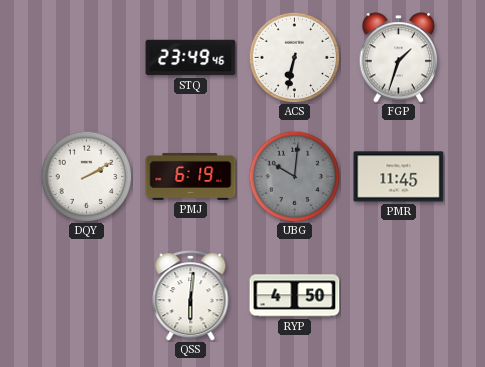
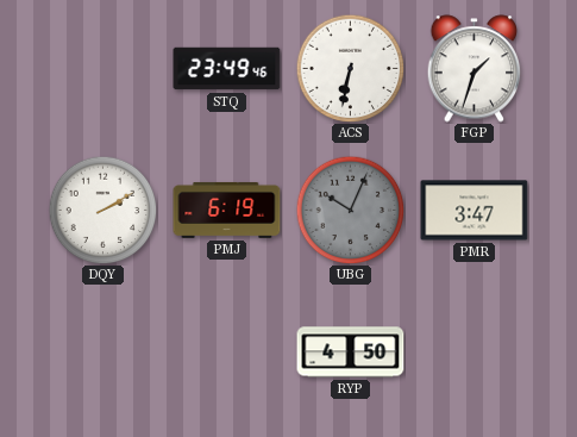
UBG: 10:01 -> 10:04 (350, 210)
PMR: 11:45 -> 3:47 (475, 211)
QSS: 6:01 -> none (191, 296)
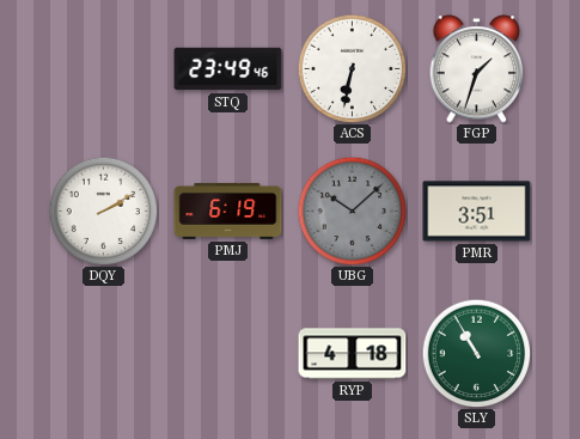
UBG: 10:04 -> 10:08 (352, 211)
PMR: 3:47 -> 3:51 (477, 212)
RYP: 4:50 -> 4:18 (353, 354)
SLY: none -> 10:55 (476, 353)
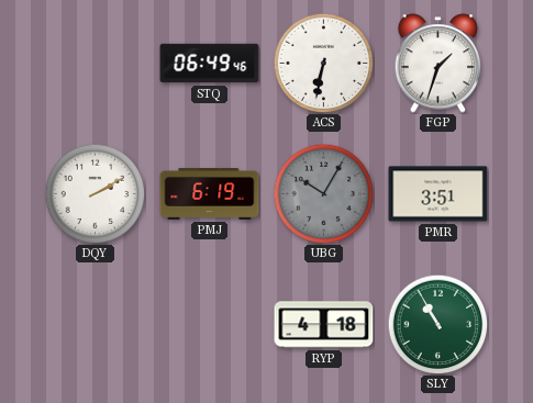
STQ: 23:49 -> 06:49 (210, 64)
UBG: 10:08 -> 10:05 (323, 193)
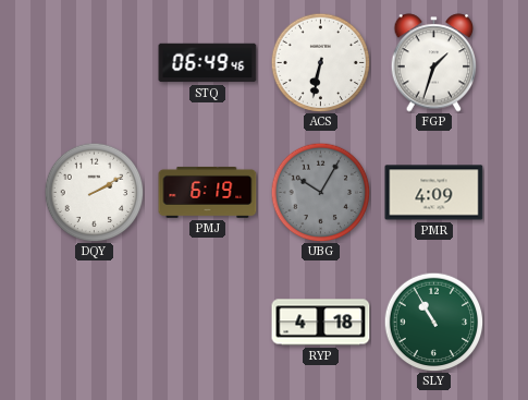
PMR: 3:51 -> 4:09 (434, 193)
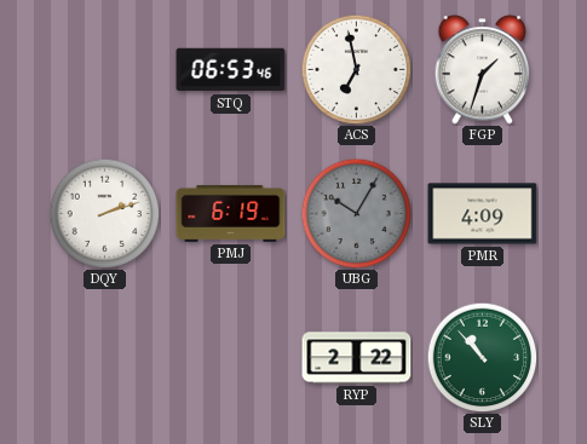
STQ: 06:49 -> 06:53 (231, 70)
ACS: 6:32 -> 6:58 (356, 69)
DQY: 2:10 -> 2:12 (104, 213)
RYP: 4:18 -> 2:22 (357, 358)
SLY: 10:55 -> 10:53 (482, 357)
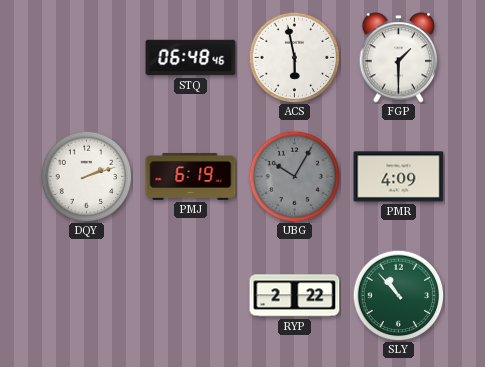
STQ: 06:53 -> 06:48 (191, 58)
ACS: 6:58 -> 5:58 (294, 57)
FGP: 1:33 -> 1:30 (399, 58)
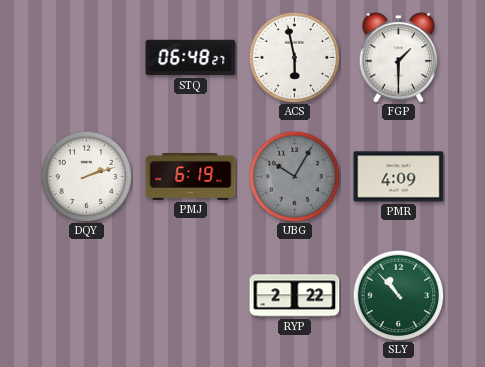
STQ: 06:48:46 -> 06:48:27 (191, 58)
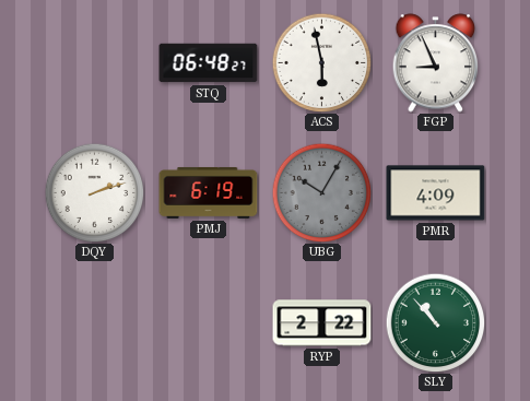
FGP: 1:30 -> 8:56 (436, 63)
